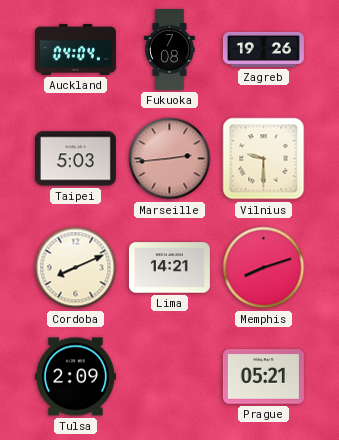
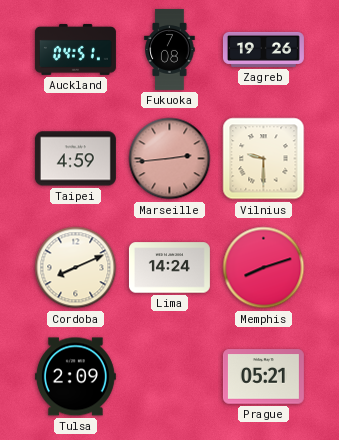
Auckland: 04:04 -> 04:51 (75, 49)
Taipei: 5:03 -> 4:59 (75, 159)
Lima: 14:21 -> 14:24 (169, 268)
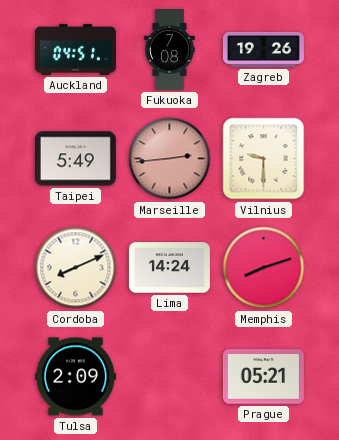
Taipei: 4:59 -> 5:49 (75, 159)
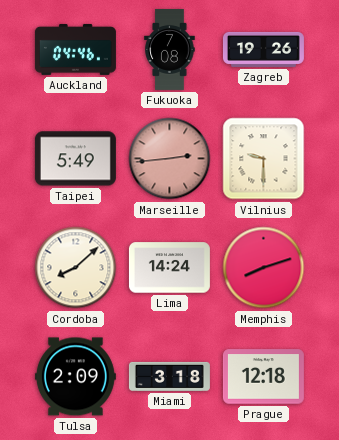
Auckland: 04:51 -> 04:46 (75, 49)
Cordoba: 8:11 -> 8:08 (76, 268)
Miami: none -> 3:18 (169, 376)
Prague: 05:21 -> 12:18 (263, 377)
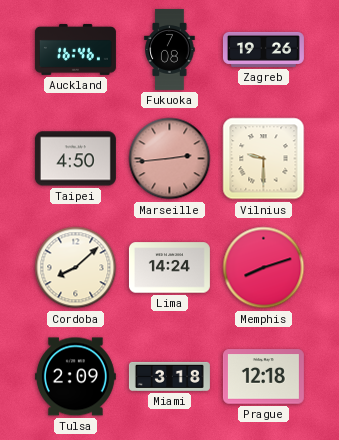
Auckland: 04:46 -> 16:46 (75, 49)
Taipei: 5:49 -> 4:50 (75, 159)
